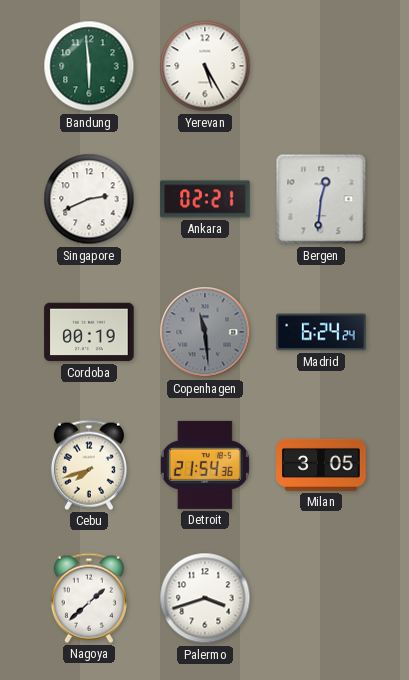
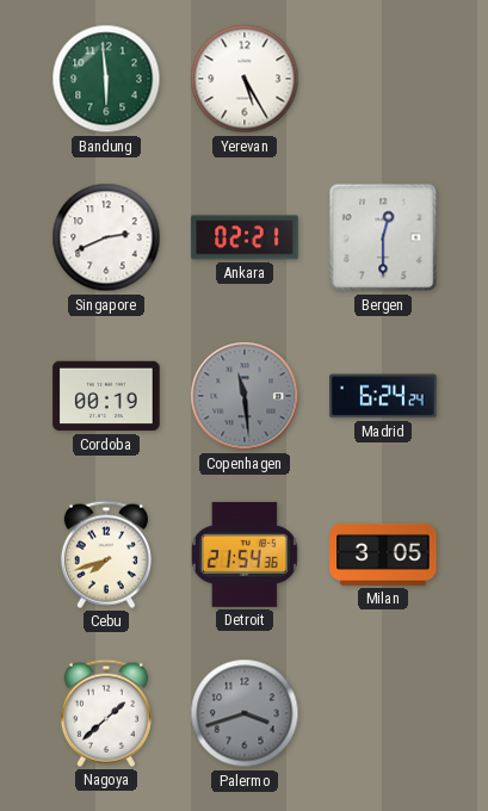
Bergen: 12:31 -> 12:30 (383, 237)
Palermo dial: white -> grey (245, 713)
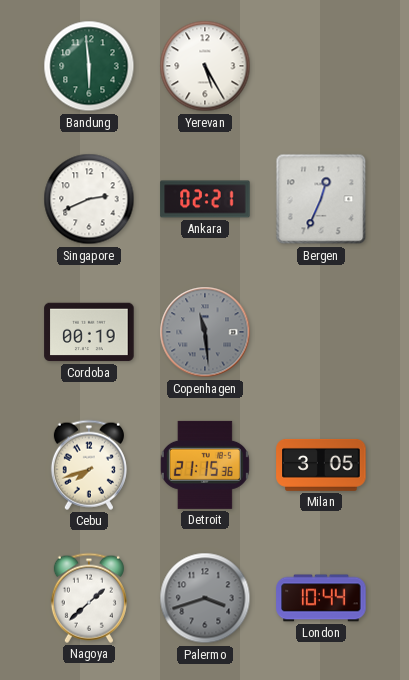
Bergen: 12:30 -> 12:34 (321, 199)
Madrid: 6:24 -> none (383, 396)
Detroit: 21:54 -> 21:15 (205, 465)
London: none -> 10:44 (321, 598)
